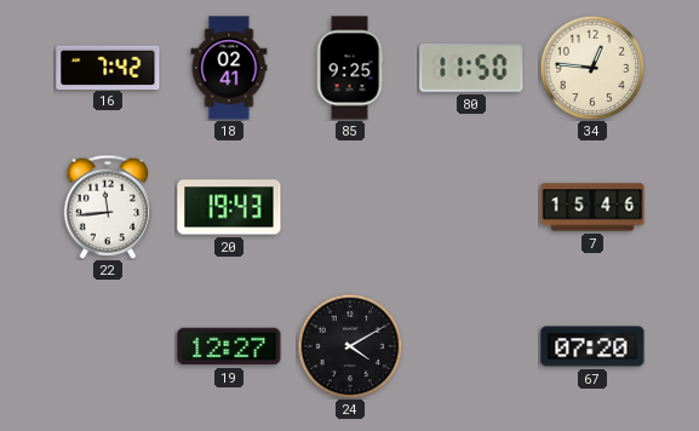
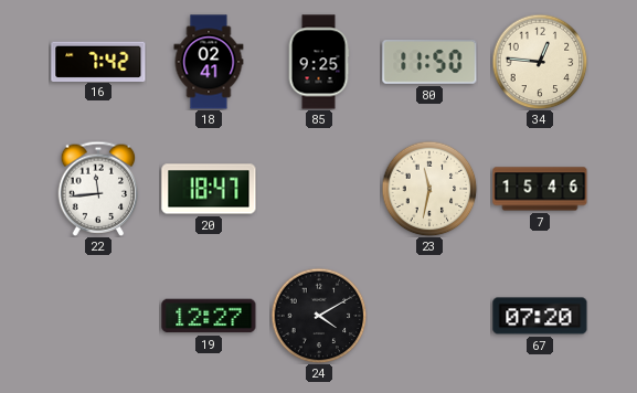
20: 19:43 -> 18:47 (209, 189)
23: none -> 11:32 (429, 189)
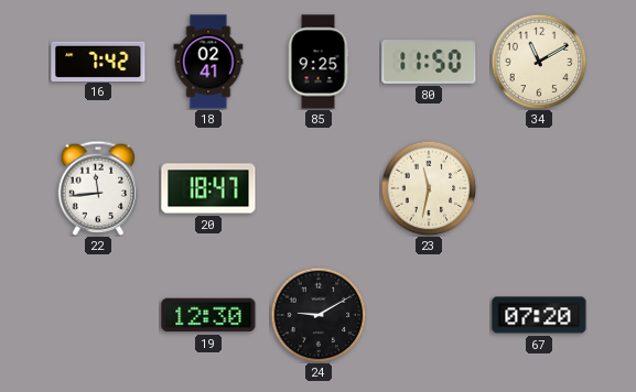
34: 12:46 -> 11:10 (539, 62)
7: 15:46 -> none (540, 189)
19: 12:27 -> 12:30 (208, 315)
24: 4:10 -> 9:10 (319, 315)
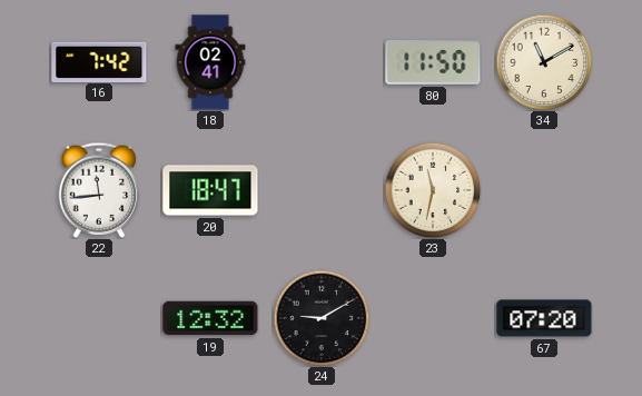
85: 9:25 -> none (319, 62)
19: 12:30 -> 12:32 (210, 318)
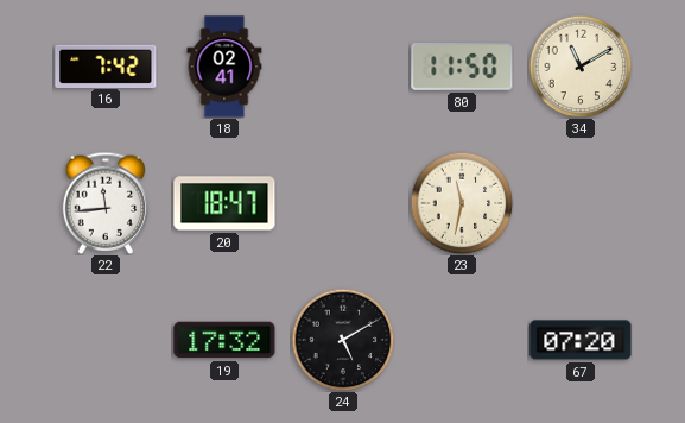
19: 12:32 -> 17:32 (224, 340)
24: 9:10 -> 5:10 (343, 340)
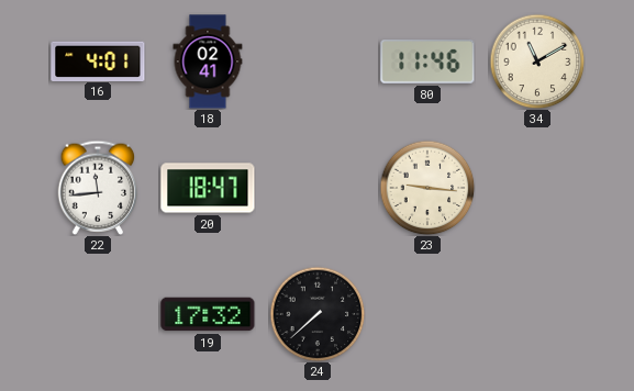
16: 7:42 -> 4:01 (98, 60)
80: 11:50 -> 11:46 (427, 63)
23: 11:32 -> 9:16 (427, 188)
24: 5:10 -> 7:38 (318, 314)
67: 07:20 -> none (581, 340)
